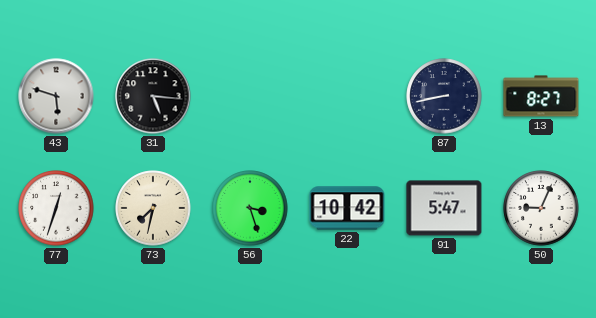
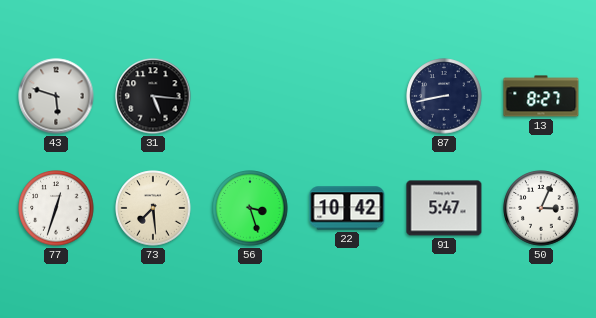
73: 7:32 -> 7:29 (153, 208)
50: 9:04 -> 3:04 (541, 208)
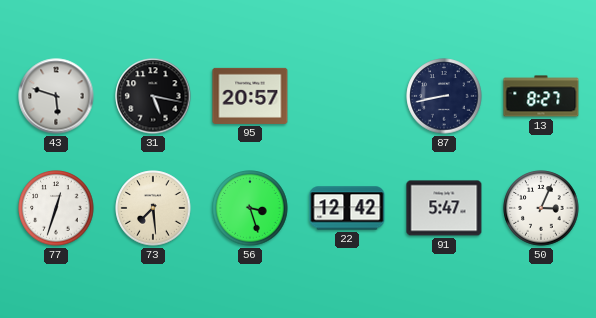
31: 5:16 -> 5:17 (153, 96)
95: none -> 20:57 (250, 96)
22: 10:42 -> 12:42 (347, 208)
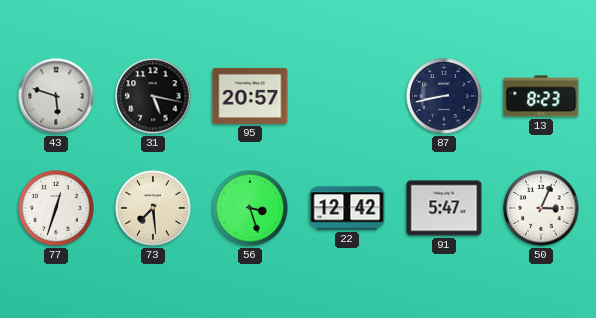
13: 8:27 -> 8:23 (541, 96)
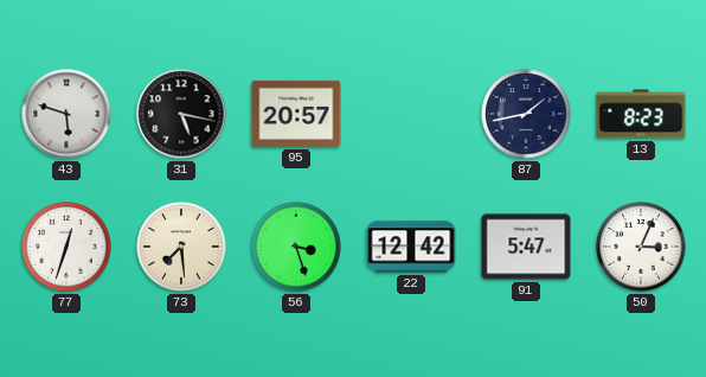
87: 8:43 -> 1:43 (526, 114)
